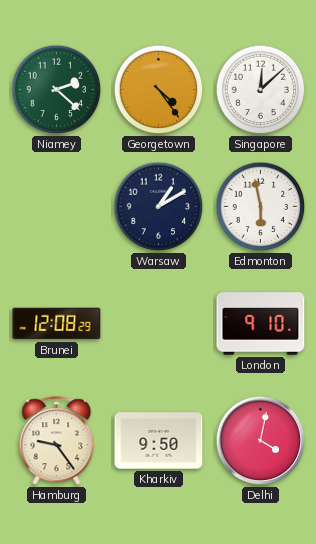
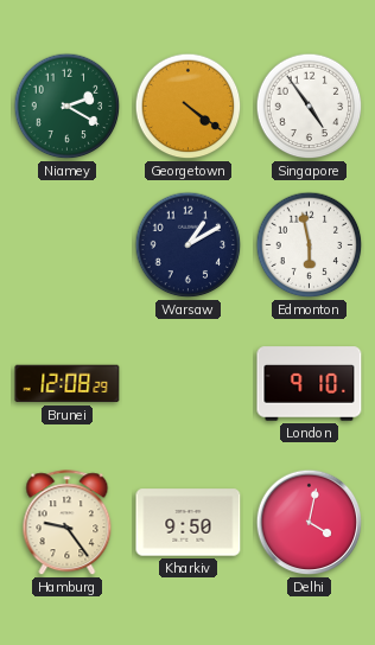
Niamey: 2:22 -> 2:20 (68, 107)
Georgetown: 4:24 -> 4:21 (189, 107)
Singapore: 12:08 -> 4:54 (310, 107)
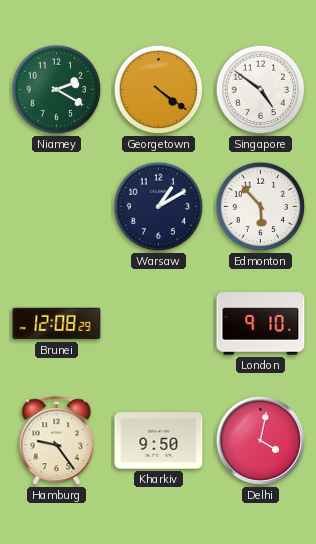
Singapore: 4:54 -> 4:51 (261, 90)
Edmonton: 5:58 -> 5:53 (261, 207)
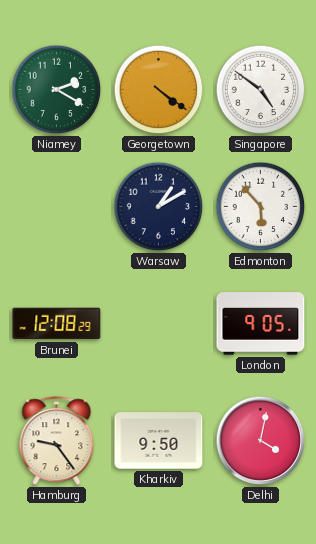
London: 9:10 -> 9:05 (261, 324)
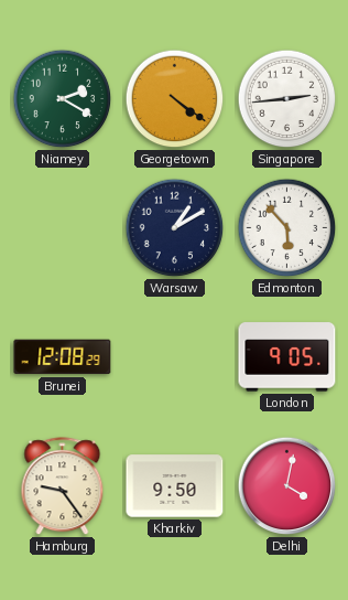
Singapore: 4:51 -> 2:44 (287, 99)
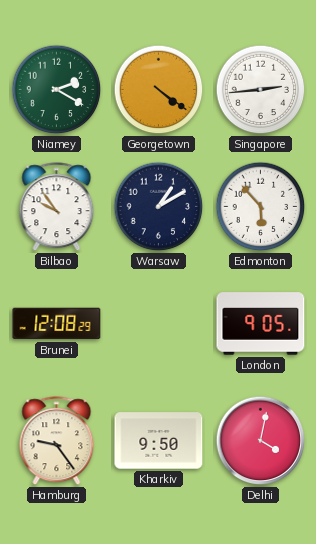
Bilbao: none -> 9:54 (57, 207)
